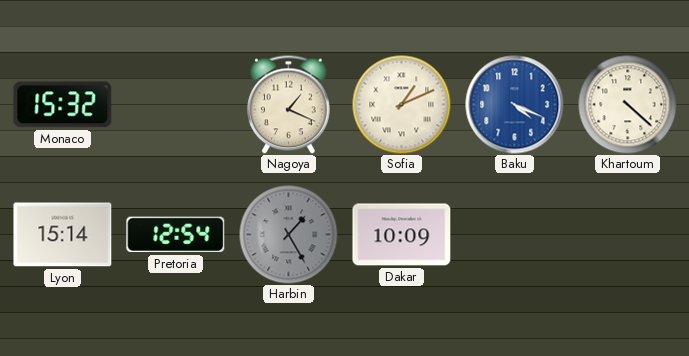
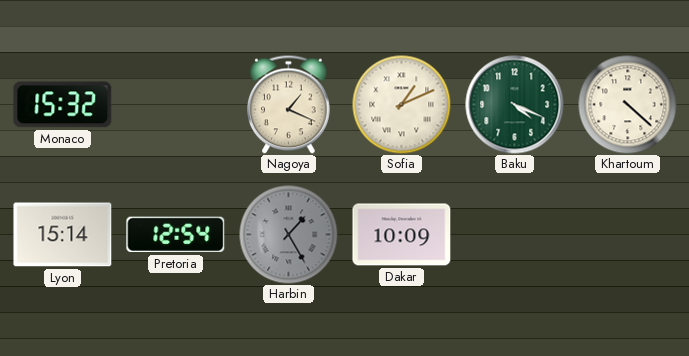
Baku dial: blue -> green (515, 105)
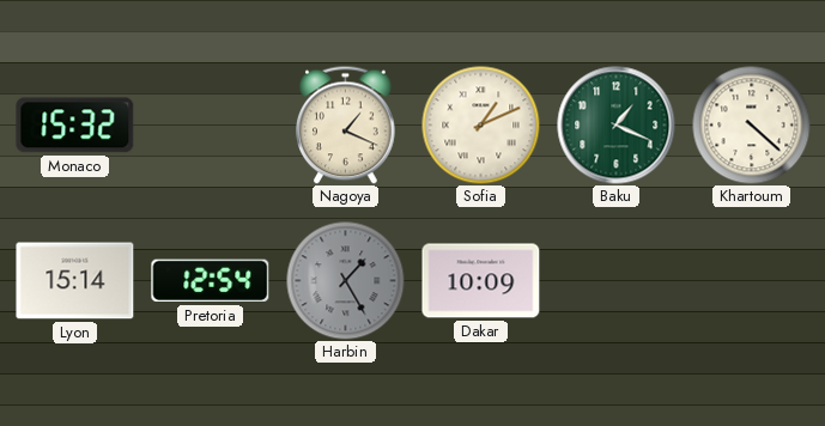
Baku: 4:19 -> 1:19 (617, 126)
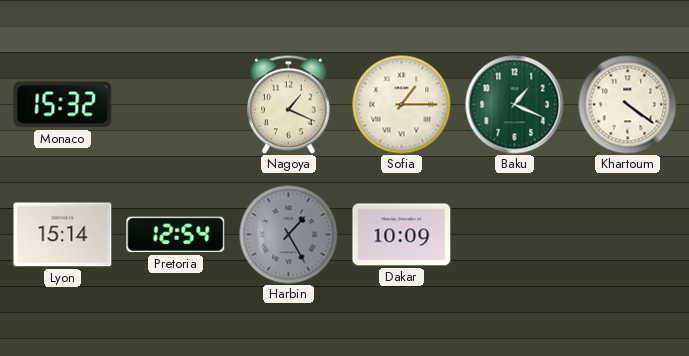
Sofia: 1:11 -> 1:15 (402, 105)
Khartoum: 4:22 -> 4:21 (628, 105)
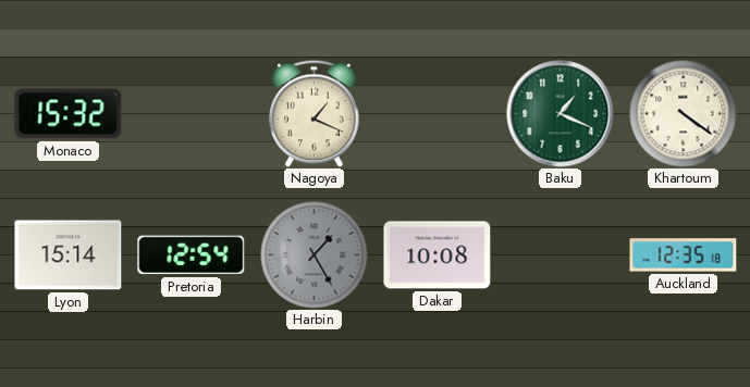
Sofia: 1:15 -> none (402, 105)
Dakar: 10:09 -> 10:08 (438, 255)
Auckland: none -> 12:35 (684, 255)
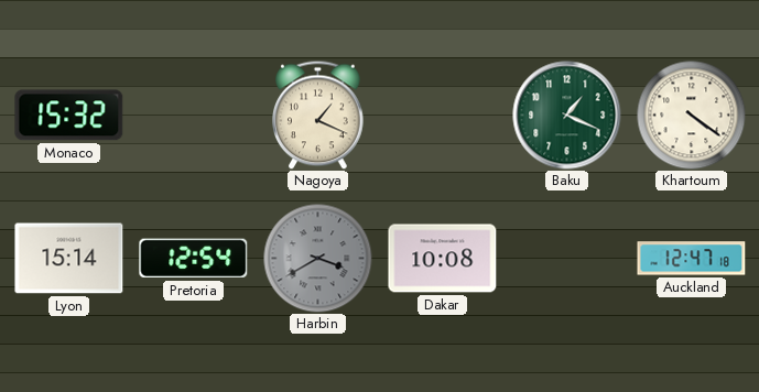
Harbin: 1:25 -> 3:40 (318, 259)
Auckland: 12:35 -> 12:47 (692, 259)
